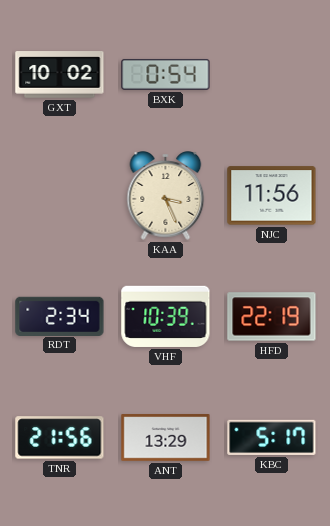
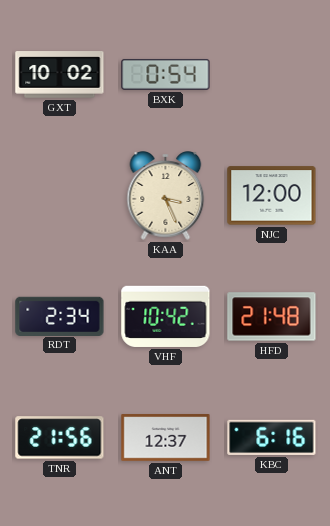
NJC: 11:56 -> 12:00 (272, 196)
VHF: 10:39 -> 10:42 (166, 316)
HFD: 22:19 -> 21:48 (272, 317)
ANT: 13:29 -> 12:37 (166, 438)
KBC: 5:17 -> 6:16 (272, 437)
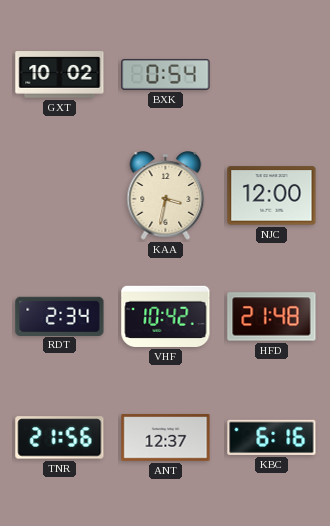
KAA: 3:26 -> 3:32 (166, 196)
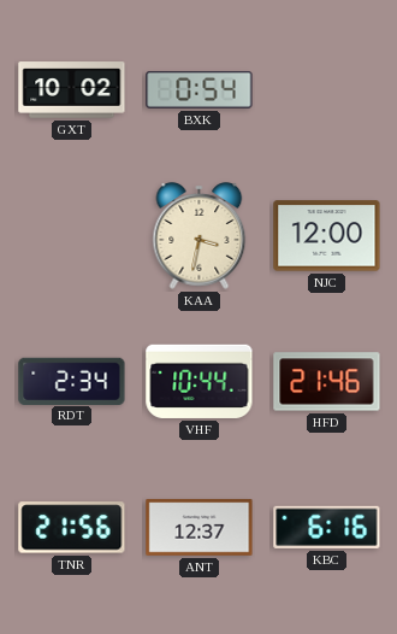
VHF: 10:42 -> 10:44 (200, 381)
HFD: 21:48 -> 21:46 (327, 382)
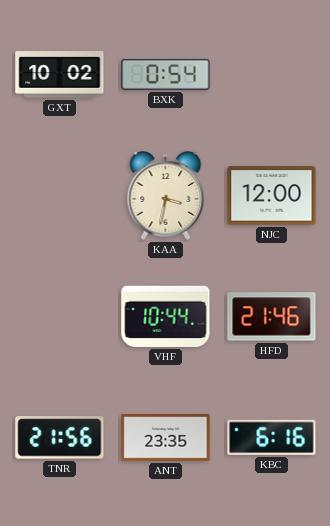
RDT: 2:34 -> none (72, 381)
ANT: 12:37 -> 23:35 (166, 438)
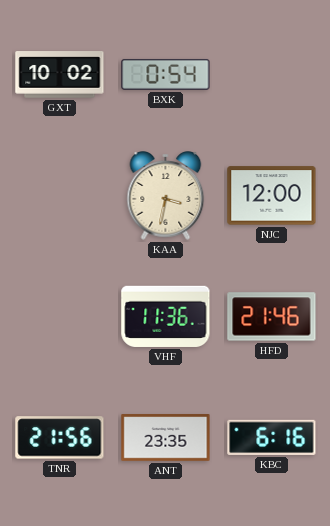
VHF: 10:44 -> 11:36 (166, 316)
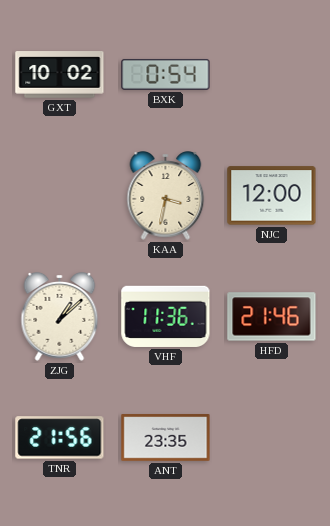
ZJG: none -> 1:08 (60, 317)
KBC: 6:16 -> none (272, 437)
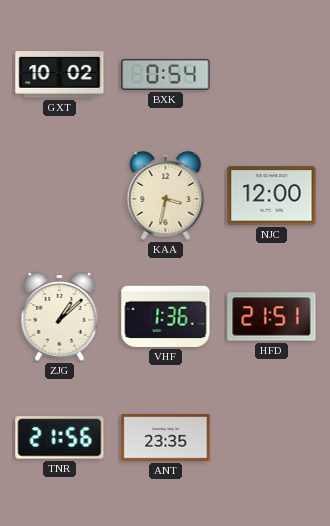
VHF: 11:36 -> 1:36 (166, 316)
HFD: 21:46 -> 21:51 (272, 317)
